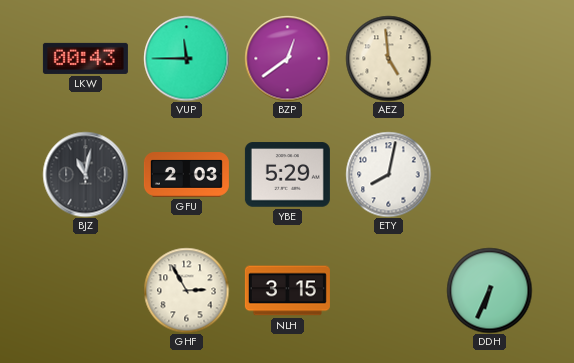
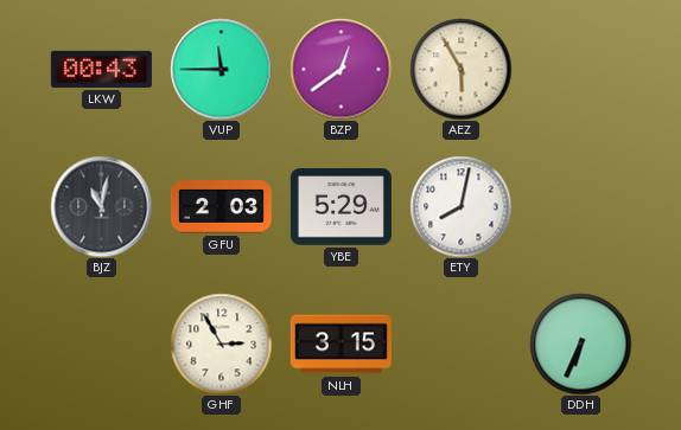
AEZ: 4:59 -> 5:55 (460, 69)
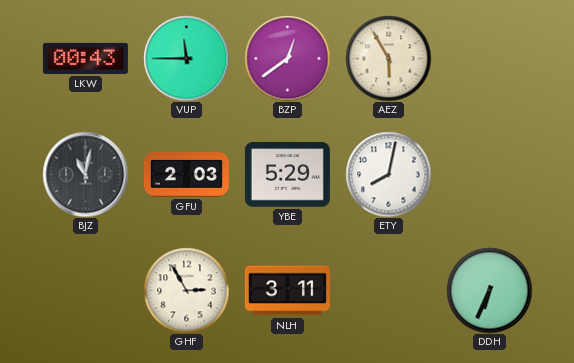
NLH: 3:15 -> 3:11 (287, 291)
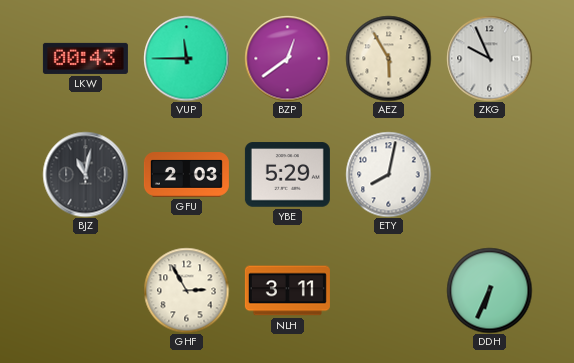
ZKG: none -> 9:56 (489, 58)
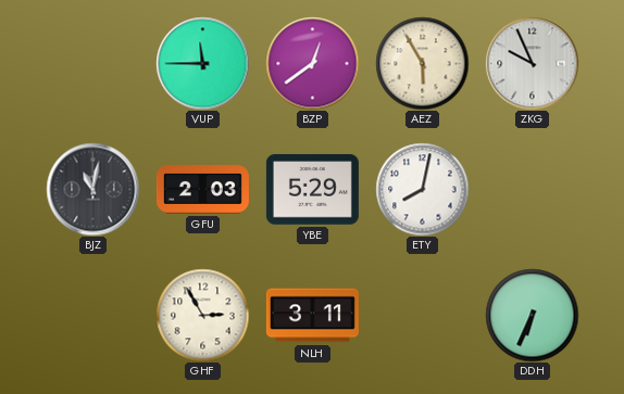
LKW: 00:43 -> none (85, 58)
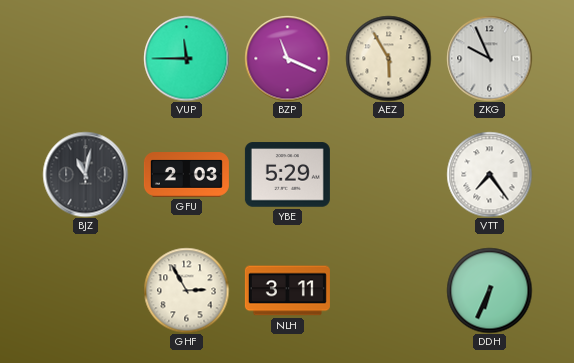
BZP: 12:39 -> 11:19 (287, 58)
ETY: 8:02 -> none (422, 189)
VTT: none -> 7:24 (489, 174)
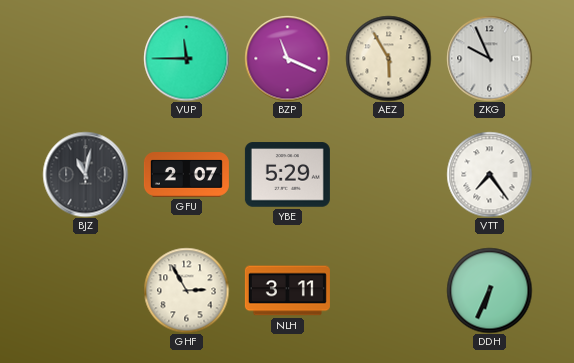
GFU: 2:03 -> 2:07 (186, 175)
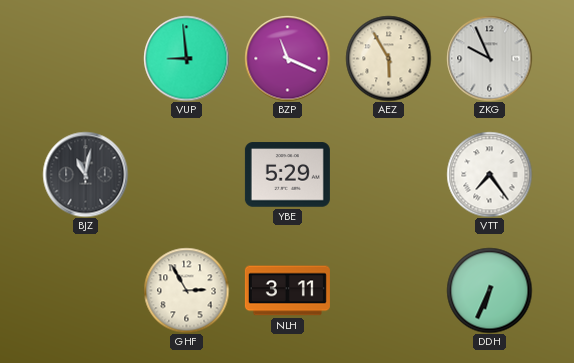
VUP: 11:45 -> 8:59 (186, 58)
GFU: 2:07 -> none (186, 175)
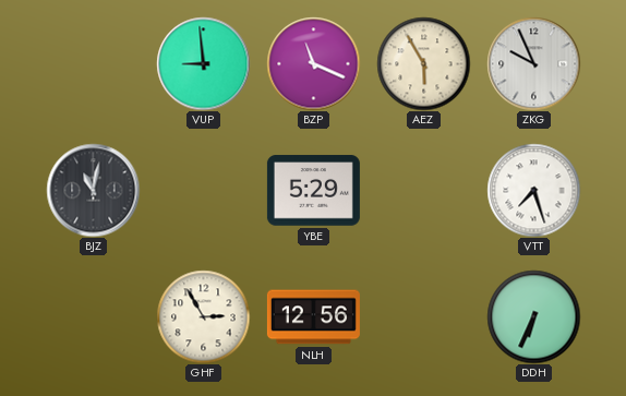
VTT: 7:24 -> 7:27 (533, 190)
NLH: 3:11 -> 12:56 (313, 317)
